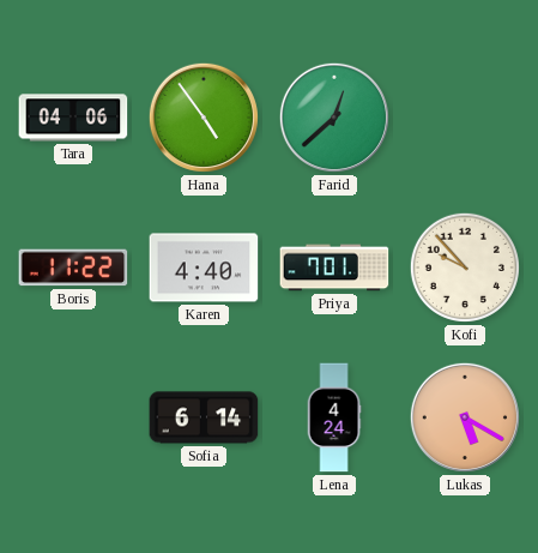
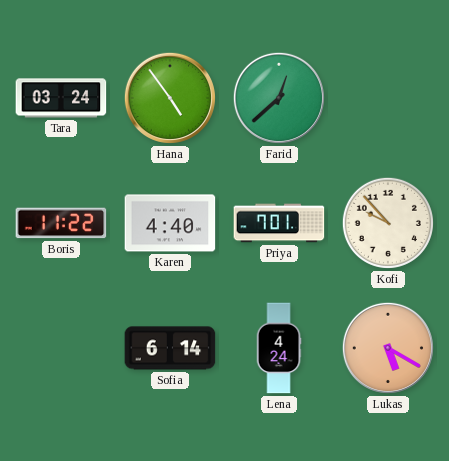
Tara: 04:06 -> 03:24 (61, 98)
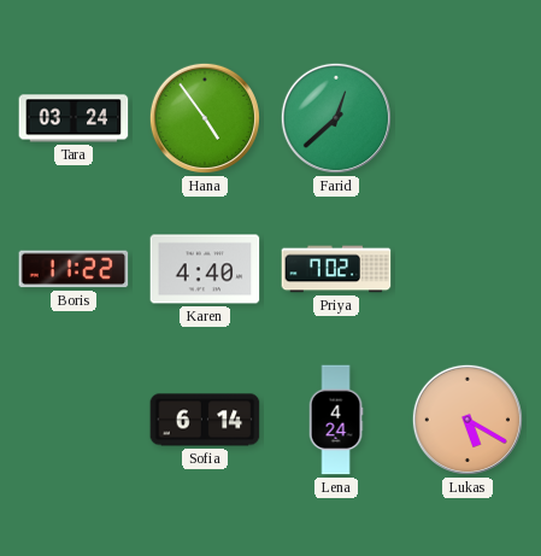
Priya: 7:01 -> 7:02 (336, 269)
Kofi: 9:53 -> none (388, 223)
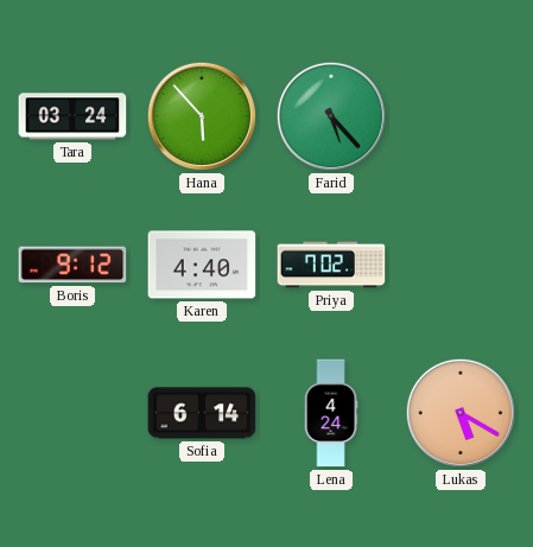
Hana: 4:54 -> 5:53 (202, 116)
Farid: 12:38 -> 5:23 (331, 116)
Boris: 11:22 -> 9:12 (72, 265)
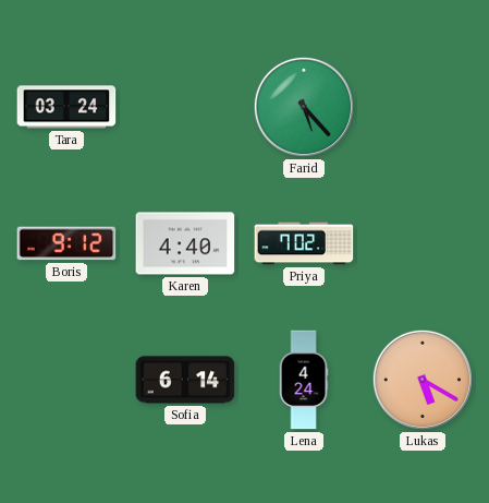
Hana: 5:53 -> none (202, 116)
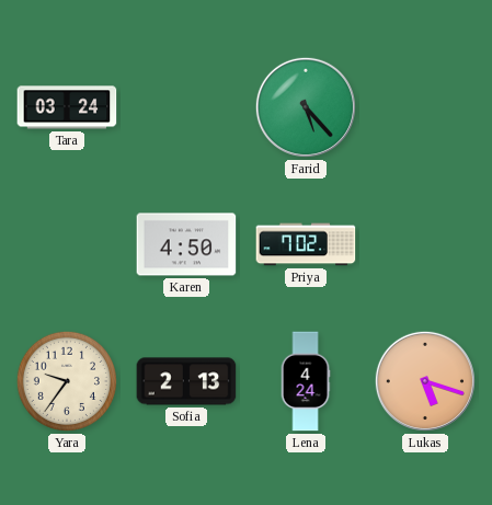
Boris: 9:12 -> none (66, 243)
Karen: 4:40 -> 4:50 (186, 244)
Yara: none -> 9:36 (67, 381)
Sofia: 6:14 -> 2:13 (186, 381)
Lukas: 5:20 -> 5:18 (425, 381)
